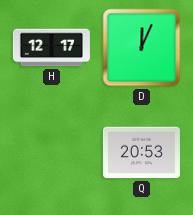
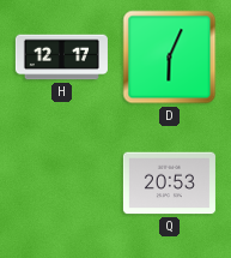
D: 12:04 -> 6:04 (170, 58)
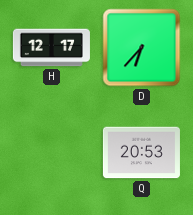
D: 6:04 -> 6:37 (142, 48)
